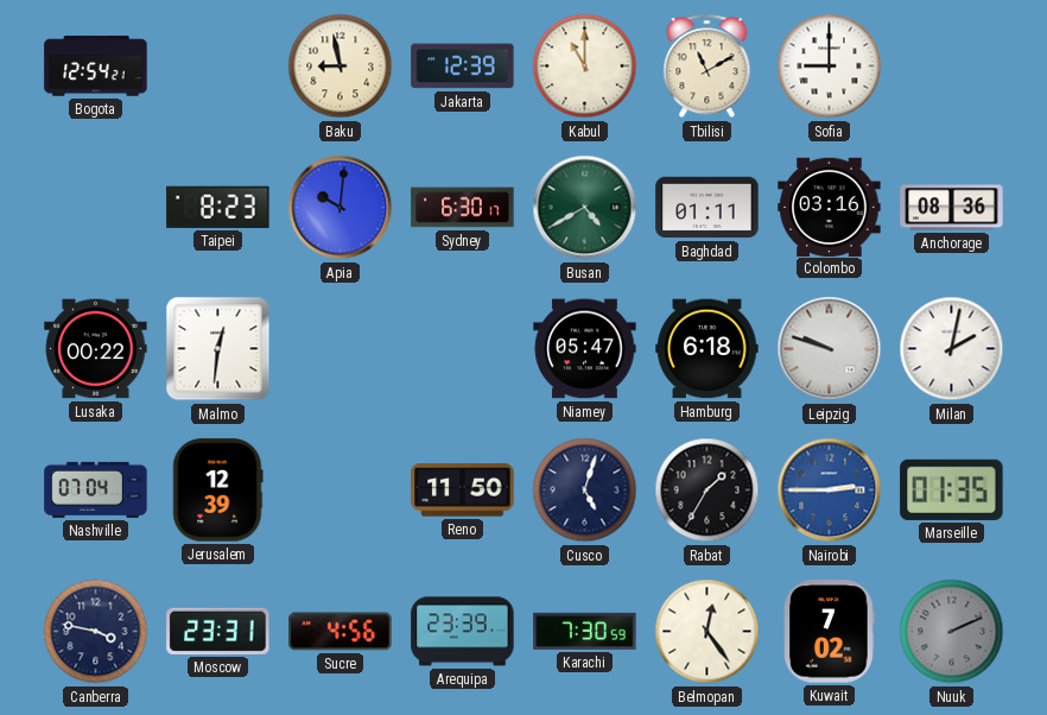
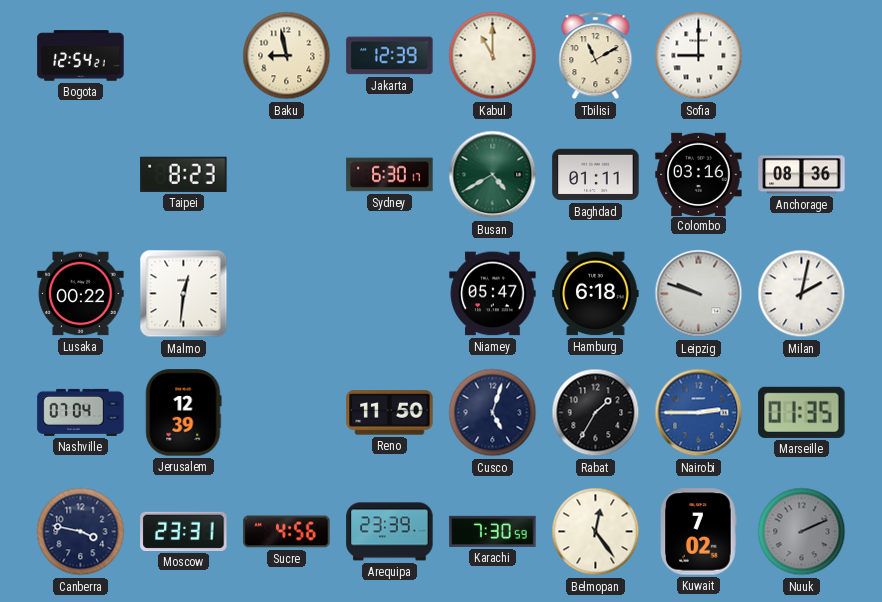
Apia: 10:01 -> none (341, 208)
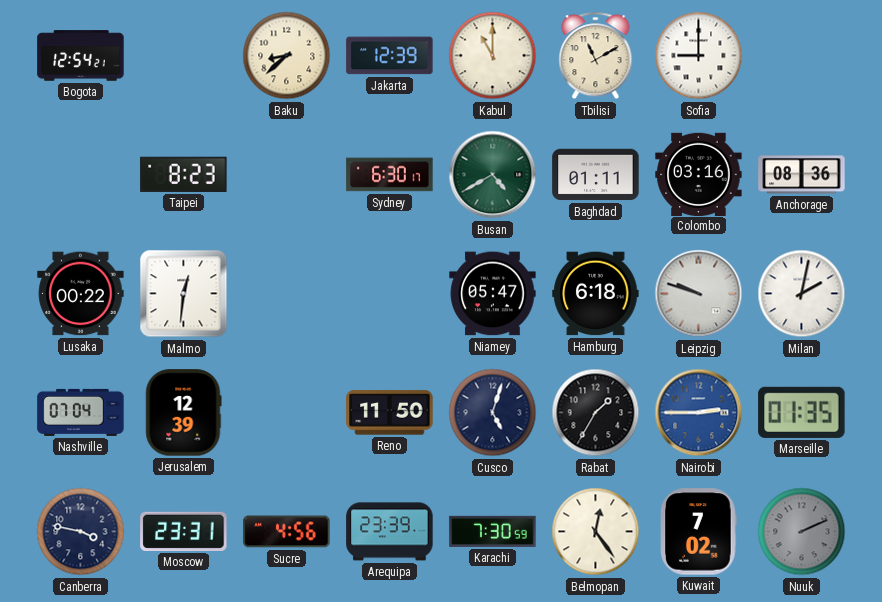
Baku: 8:58 -> 8:38 (287, 56)
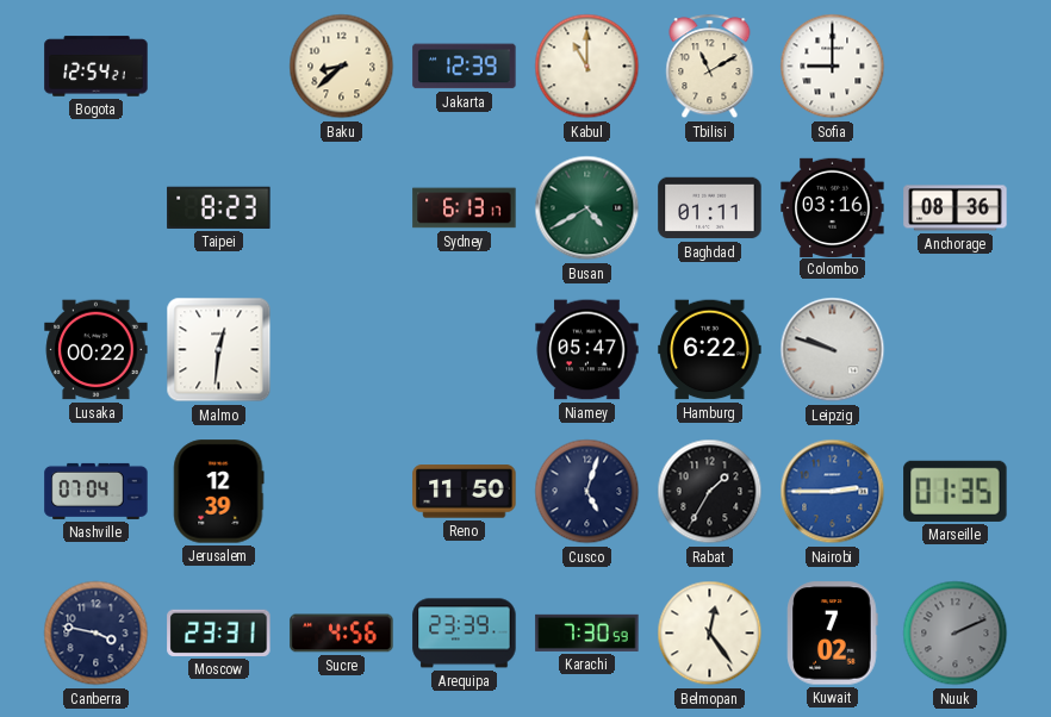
Sydney: 6:30 -> 6:13 (465, 208)
Hamburg: 6:18 -> 6:22 (710, 350)
Milan: 2:02 -> none (802, 294)
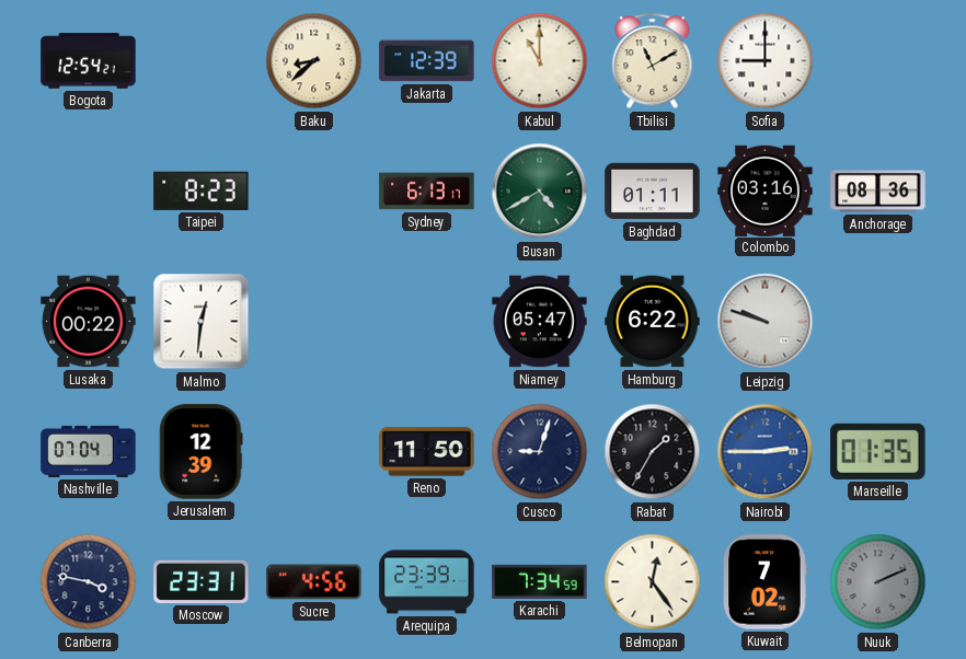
Cusco: 5:03 -> 9:03 (540, 452)
Karachi: 7:30 -> 7:34 (540, 581)
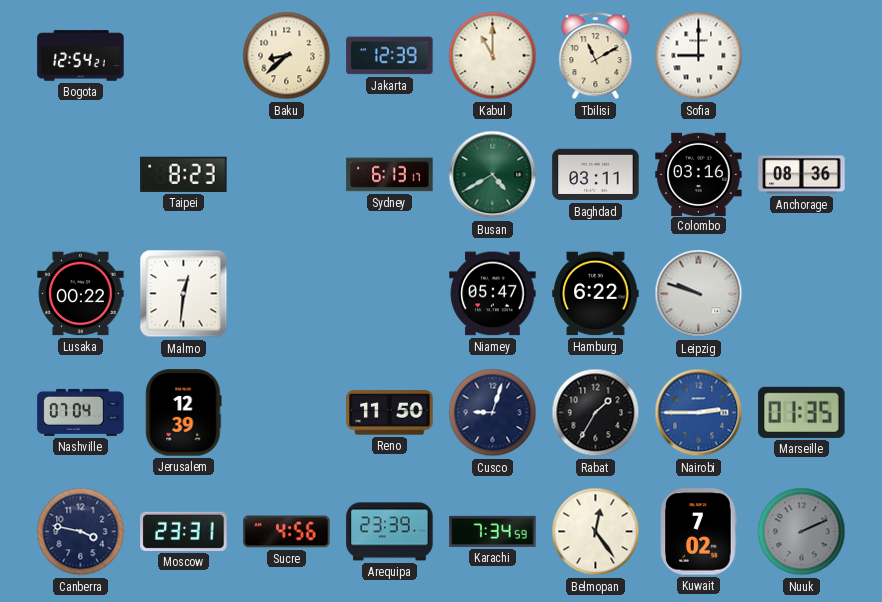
Baghdad: 01:11 -> 03:11 (596, 175)
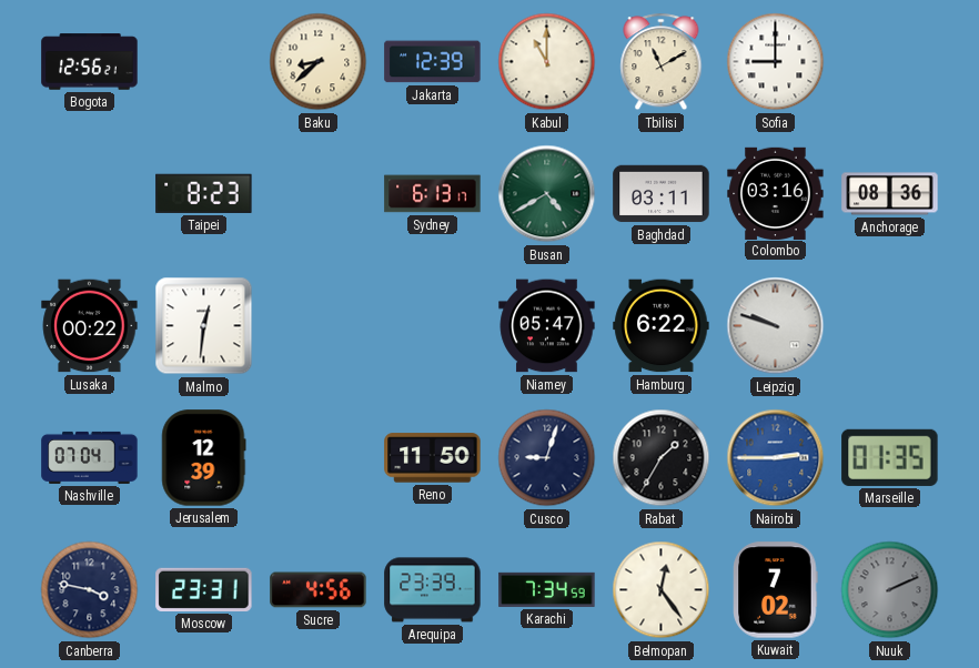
Bogota: 12:54 -> 12:56 (90, 62)
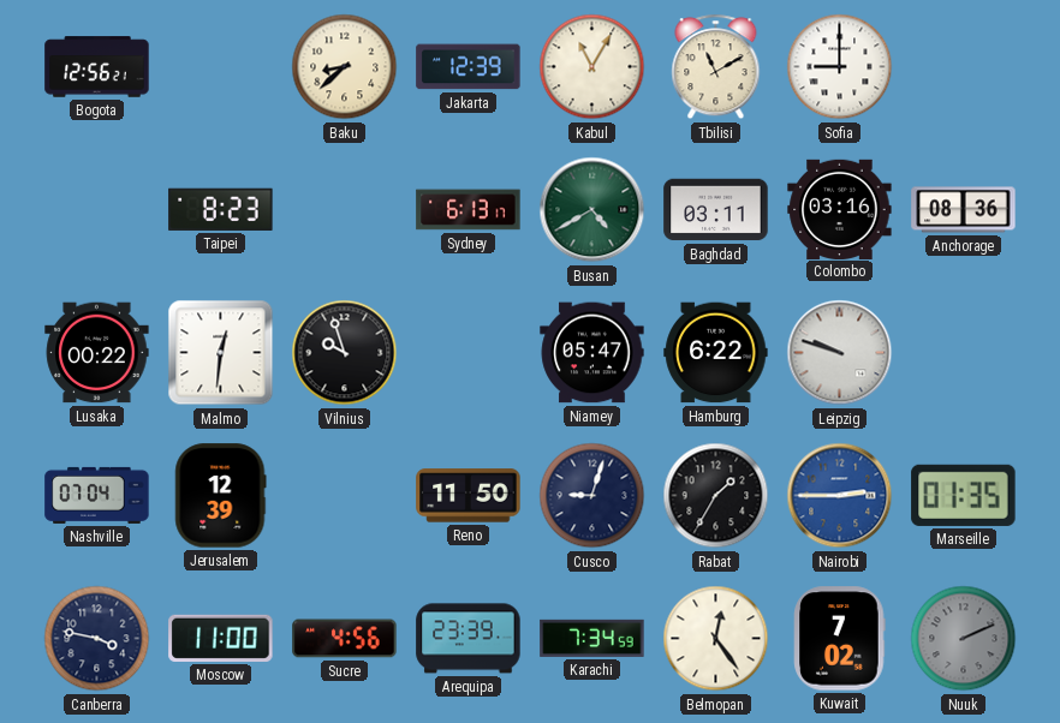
Kabul: 11:00 -> 11:05 (592, 67)
Vilnius: none -> 9:57 (345, 353)
Moscow: 23:31 -> 11:00 (221, 638)
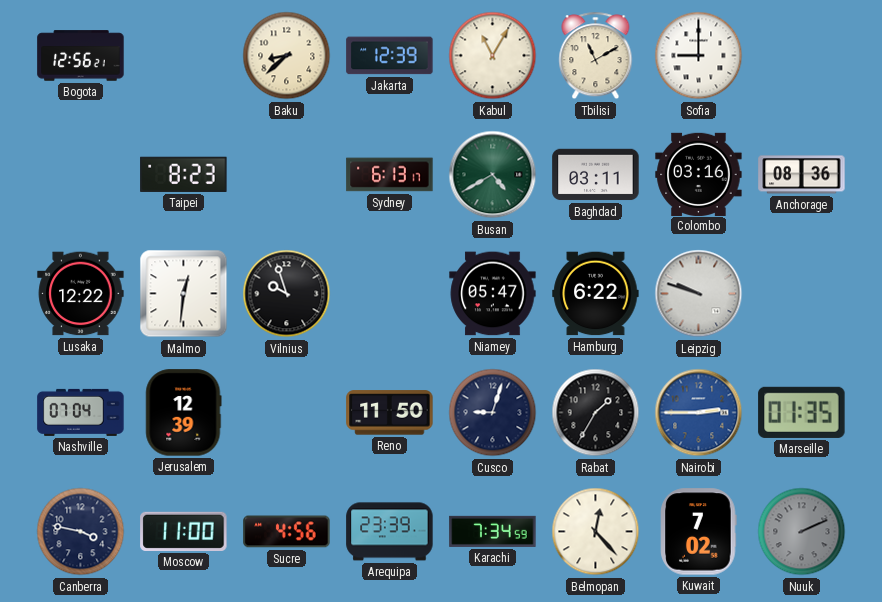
Lusaka: 00:22 -> 12:22 (81, 294)
Belmopan: 12:24 -> 12:23 (596, 532)
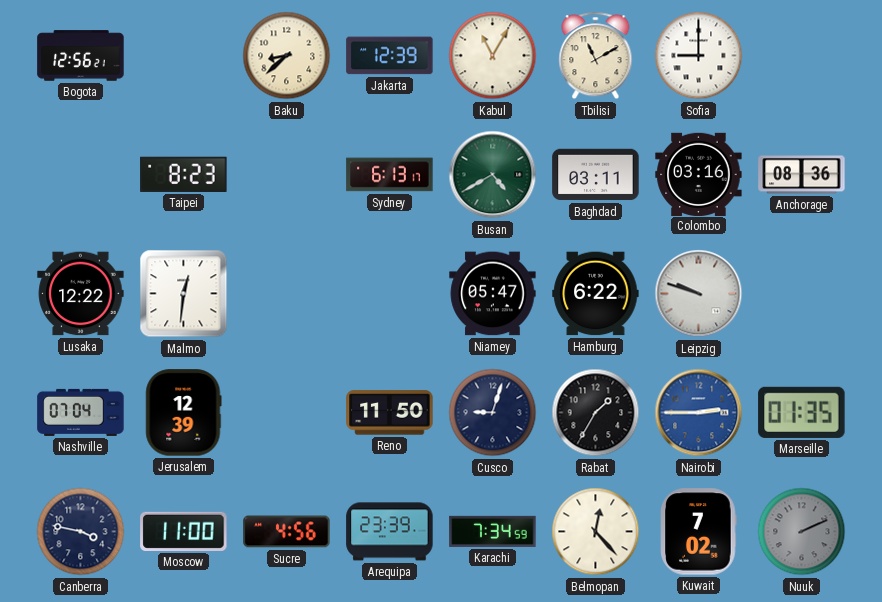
Vilnius: 9:57 -> none (287, 294)
